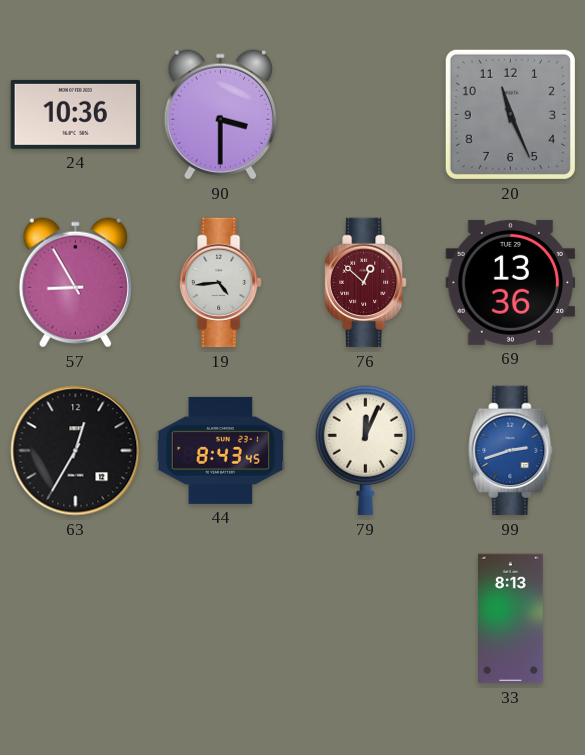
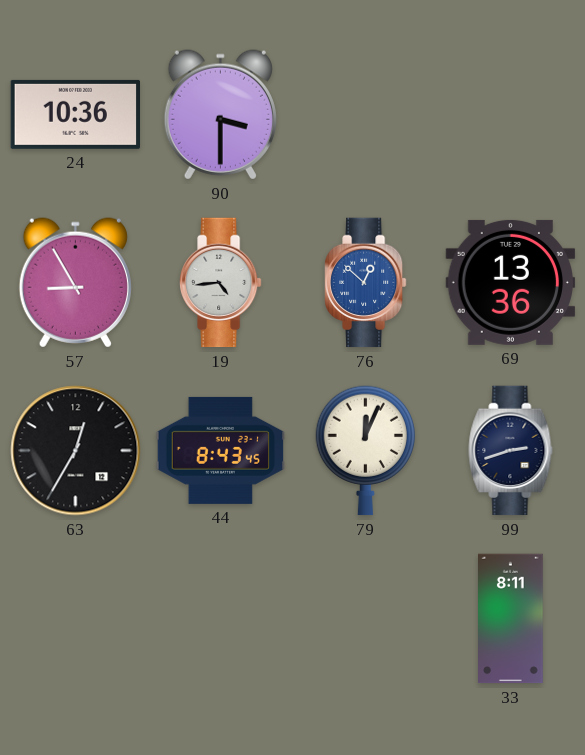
20: 11:26 -> none (510, 114)
76 dial: burgundy -> blue (366, 283)
99 dial: blue -> navy (511, 451)
33: 8:13 -> 8:11 (511, 619)
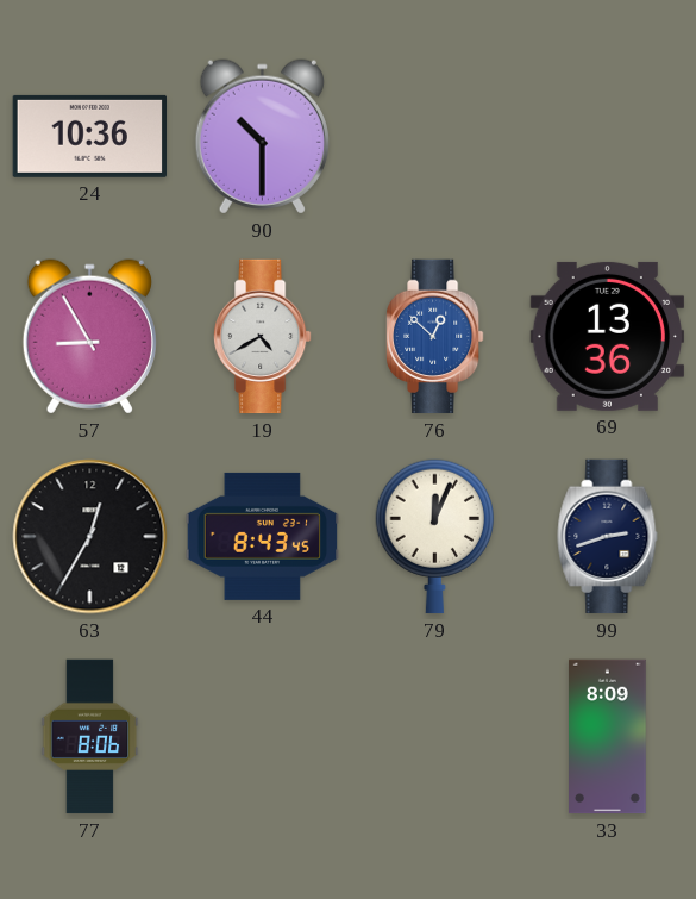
90: 3:30 -> 10:30 (262, 137)
19: 4:44 -> 4:40 (263, 337)
77: none -> 8:06 (90, 737)
33: 8:11 -> 8:09 (608, 737)
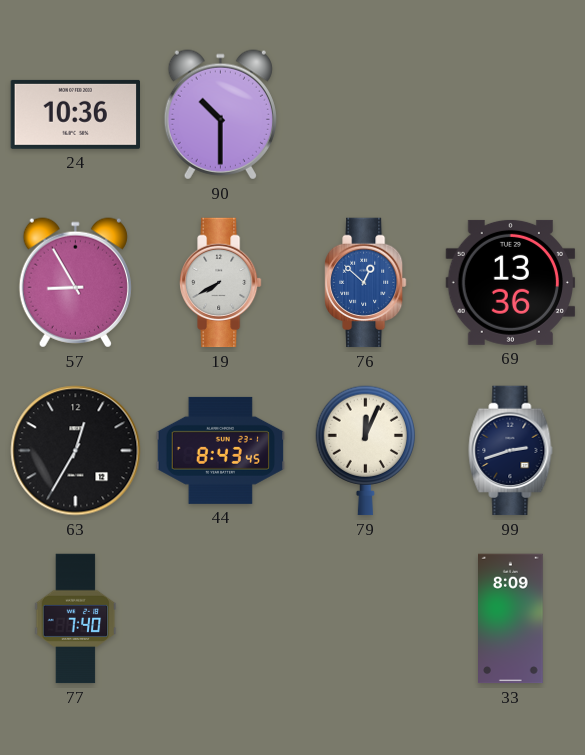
19: 4:40 -> 7:40 (221, 283)
77: 8:06 -> 7:40 (76, 619)
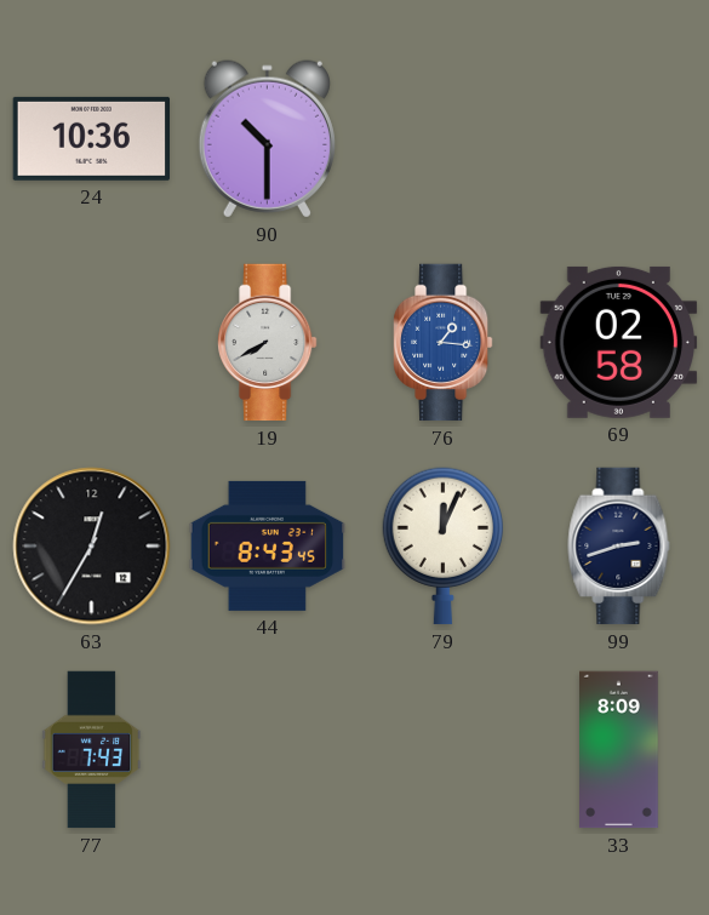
57: 8:55 -> none (75, 283)
76: 12:52 -> 1:16 (444, 343)
69: 13:36 -> 02:58 (619, 342)
77: 7:40 -> 7:43 (92, 750)
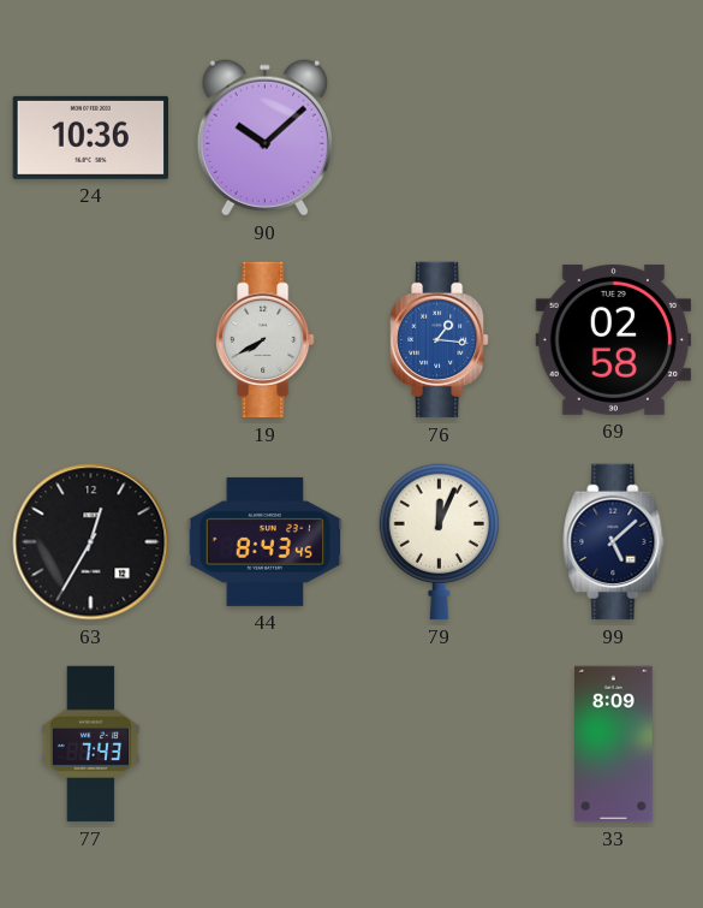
90: 10:30 -> 10:08 (264, 138)
99: 2:42 -> 5:08 (614, 542)
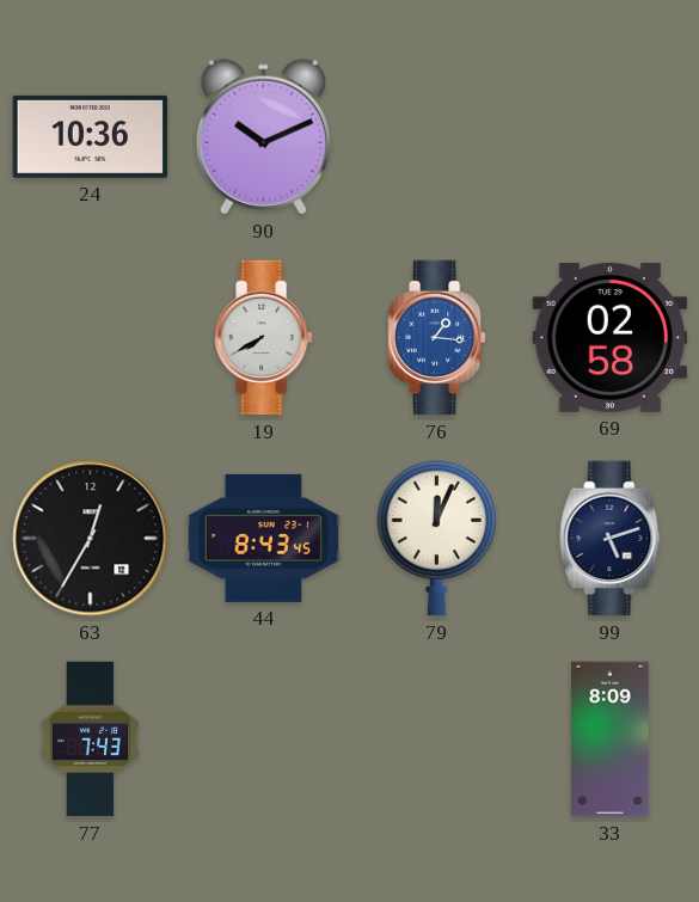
90: 10:08 -> 10:11 (263, 137)
99: 5:08 -> 5:12 (611, 539)
